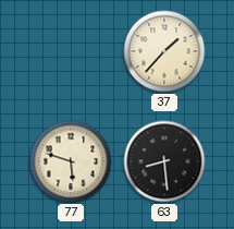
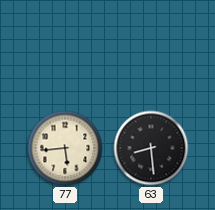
37: 1:37 -> none (164, 51)
77: 5:48 -> 5:44 (65, 148)
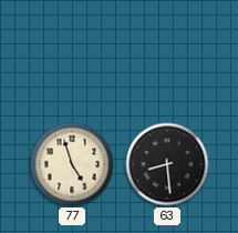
77: 5:44 -> 4:57 (72, 164)
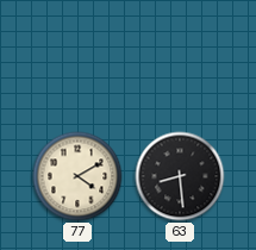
77: 4:57 -> 4:10 (77, 176)
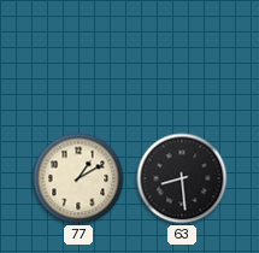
77: 4:10 -> 1:10 (78, 178)
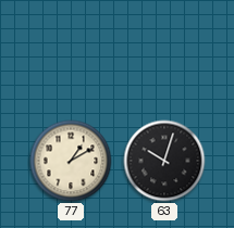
63: 8:29 -> 10:03 (164, 161)
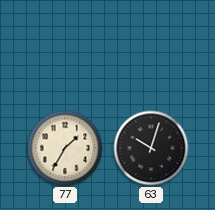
77: 1:10 -> 1:35 (65, 148)
